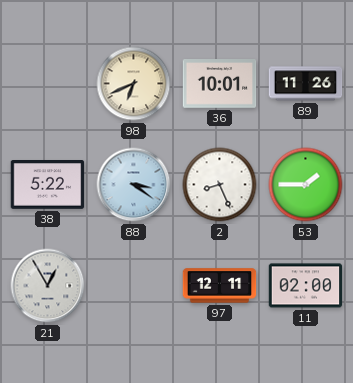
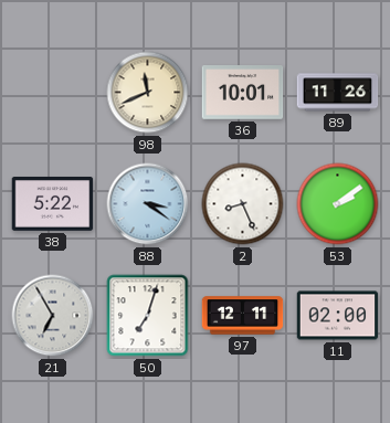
98: 6:41 -> 11:41 (148, 93)
53: 1:45 -> 2:09 (338, 204)
21: 12:55 -> 6:55 (53, 316)
50: none -> 7:03 (148, 316)
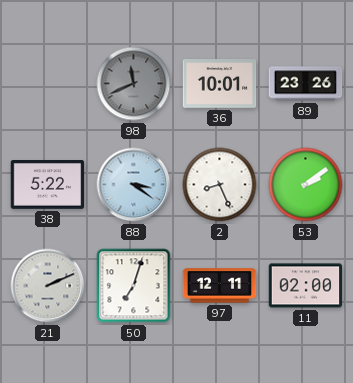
98 dial: cream -> grey (134, 84)
89: 11:26 -> 23:26 (306, 84)
21: 6:55 -> 2:11 (48, 286)
